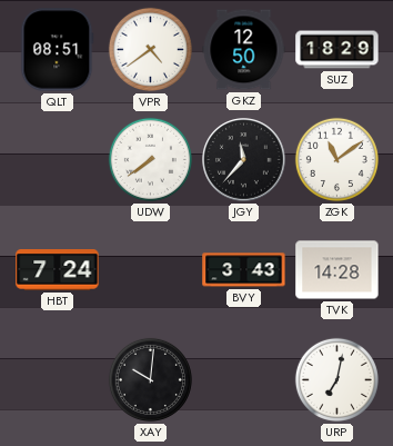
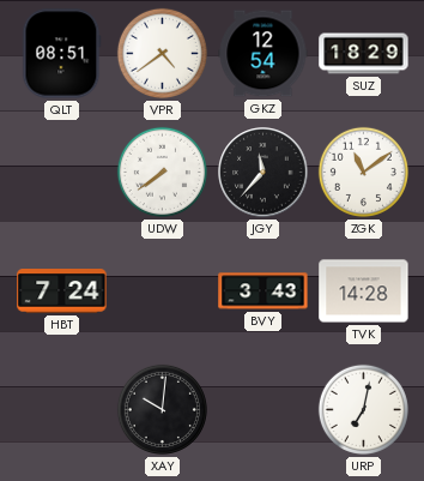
GKZ: 12:50 -> 12:54 (264, 54)
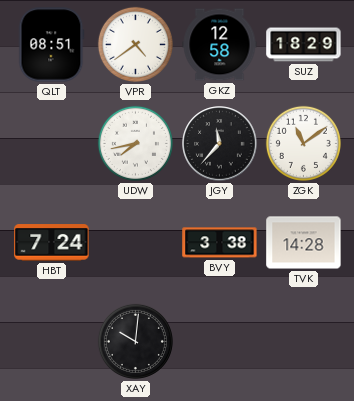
GKZ: 12:54 -> 12:58 (220, 45)
UDW: 7:39 -> 7:43 (135, 143)
BVY: 3:43 -> 3:38 (220, 243)
URP: 7:02 -> none (363, 409)
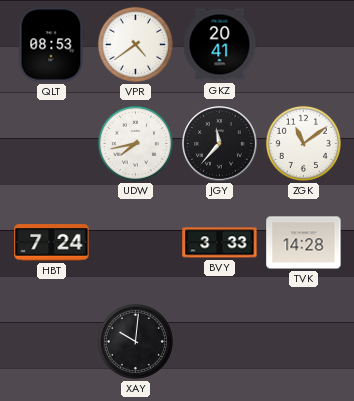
QLT: 08:51 -> 08:53 (52, 45)
GKZ: 12:58 -> 20:41 (220, 45)
SUZ: 18:29 -> none (304, 45)
BVY: 3:38 -> 3:33 (220, 243)
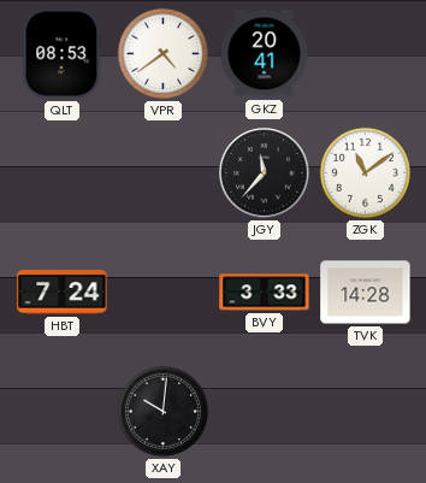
UDW: 7:43 -> none (135, 143)
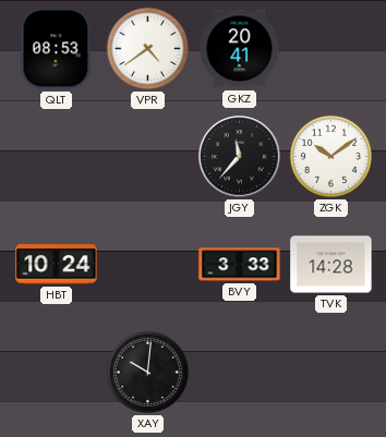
ZGK: 11:09 -> 10:09 (330, 156)
HBT: 7:24 -> 10:24 (57, 265)
